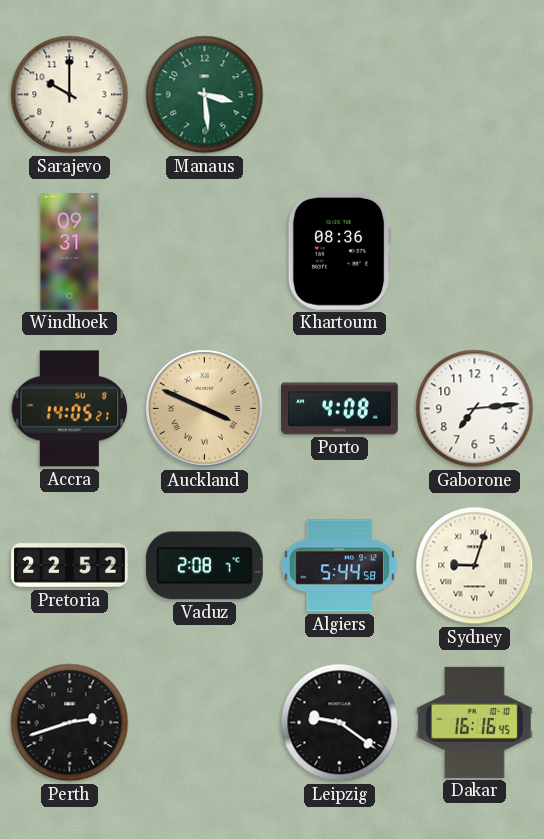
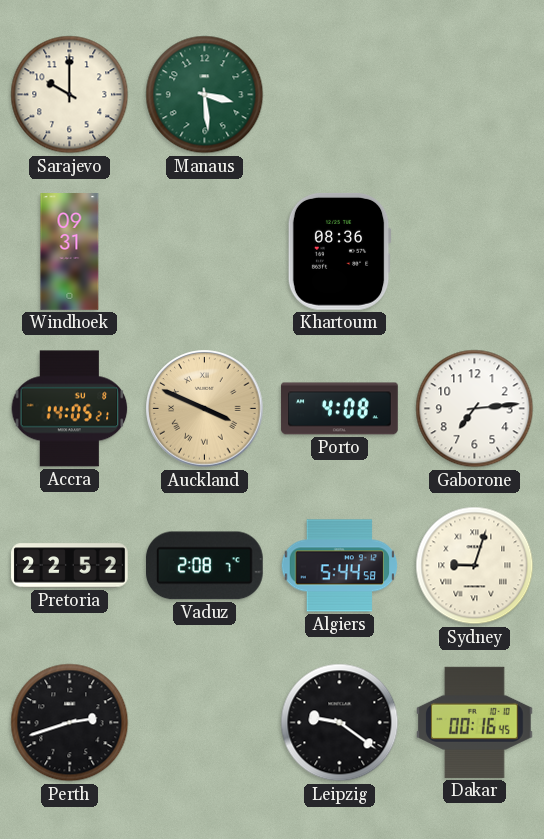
Dakar: 16:16 -> 00:16 (475, 722)
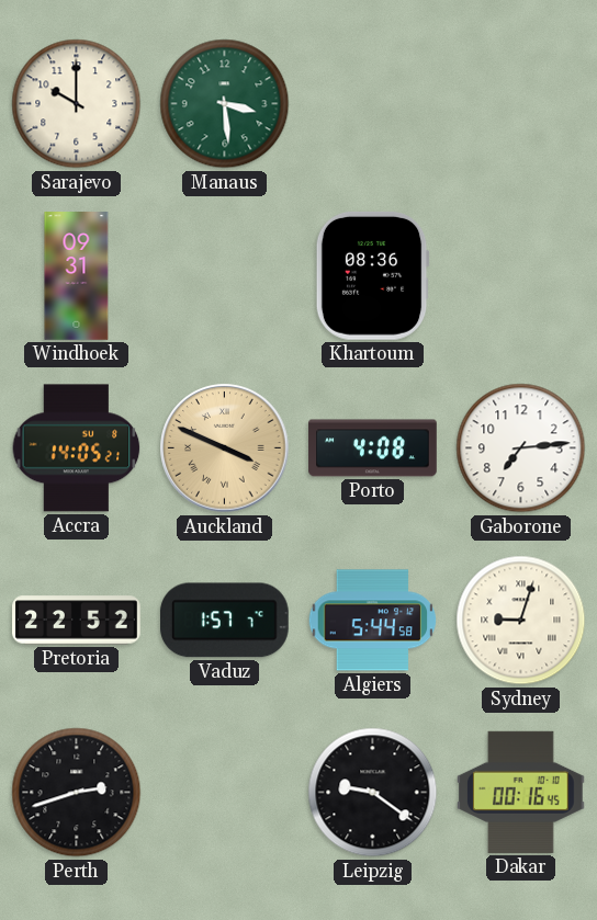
Vaduz: 2:08 -> 1:57 (224, 621)
